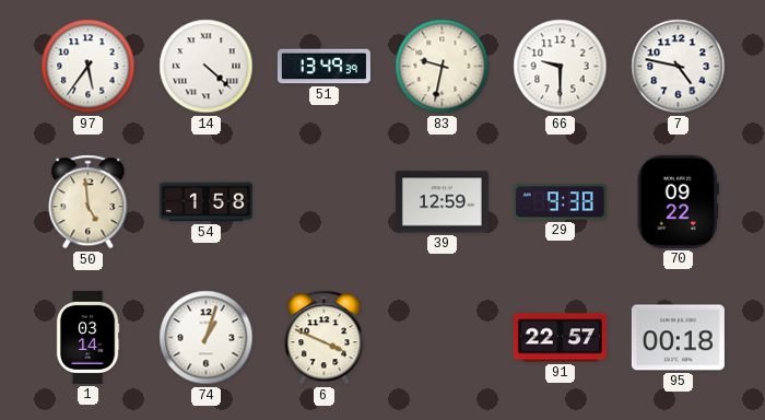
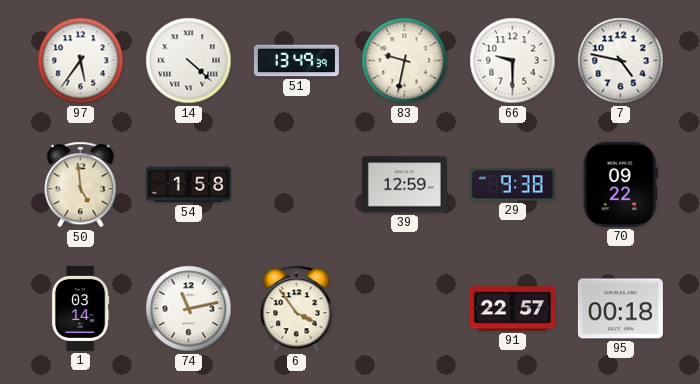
74: 1:03 -> 11:13 (189, 309)
6: 3:49 -> 3:54 (297, 309)
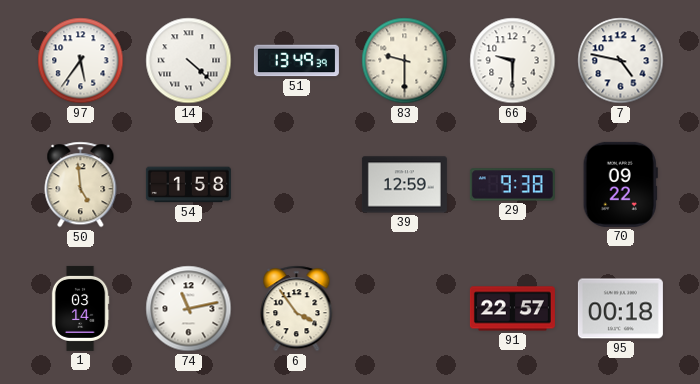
83: 9:32 -> 9:30 (405, 61)
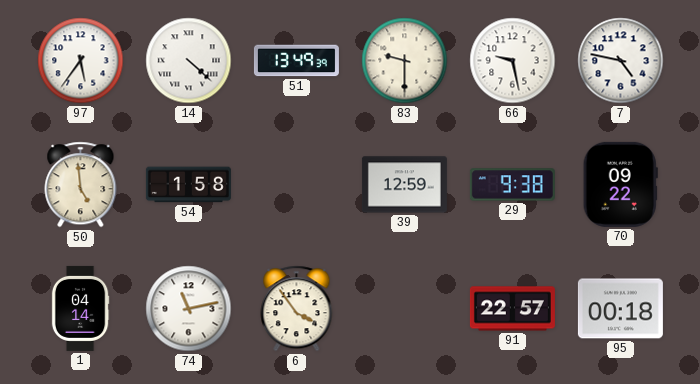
66: 9:30 -> 9:28 (513, 61)
1: 03:14 -> 04:14 (80, 308)
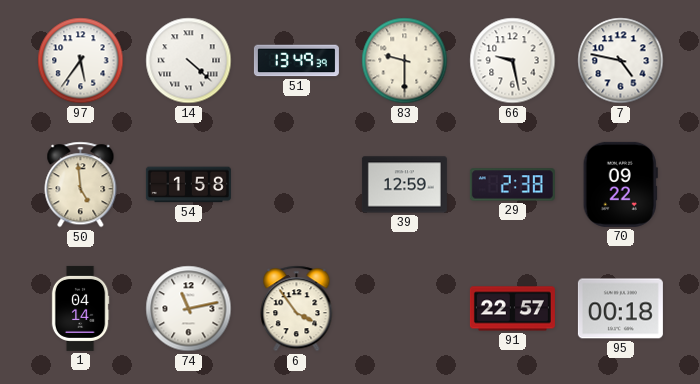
29: 9:38 -> 2:38 (512, 185)
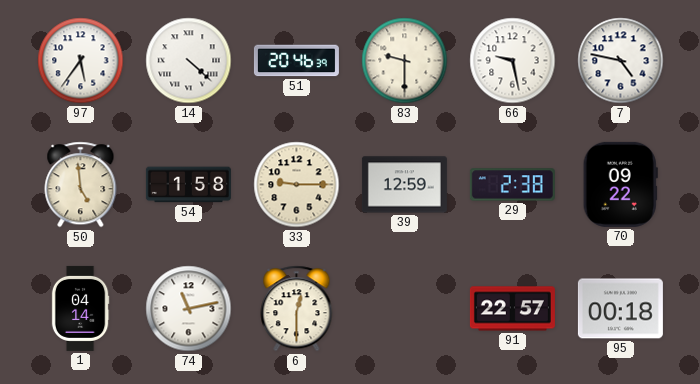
51: 13:49 -> 20:46 (296, 61)
33: none -> 9:15 (297, 185)
6: 3:54 -> 12:30 (297, 309)
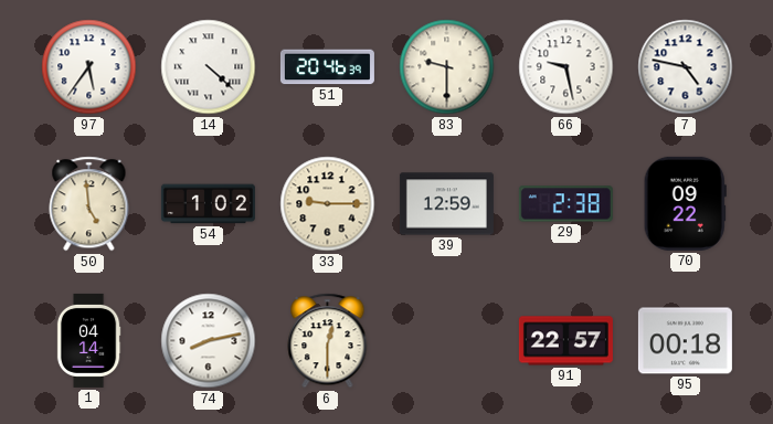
54: 1:58 -> 1:02 (208, 204)
74: 11:13 -> 8:13 (209, 341)
